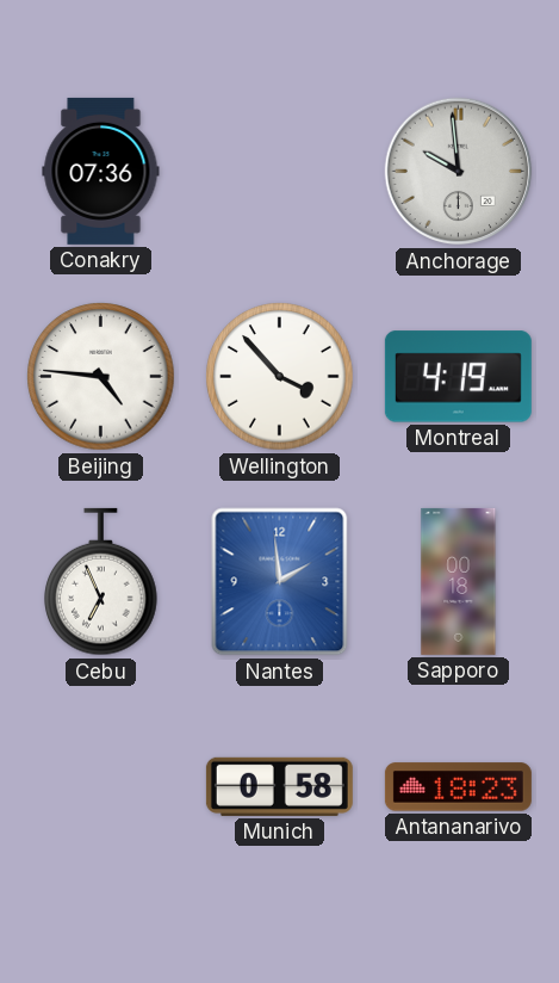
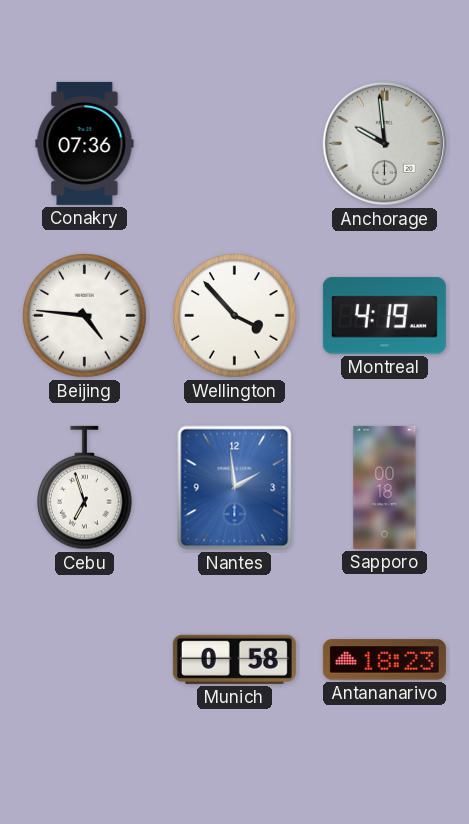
Cebu: 6:56 -> 6:57 (85, 488)
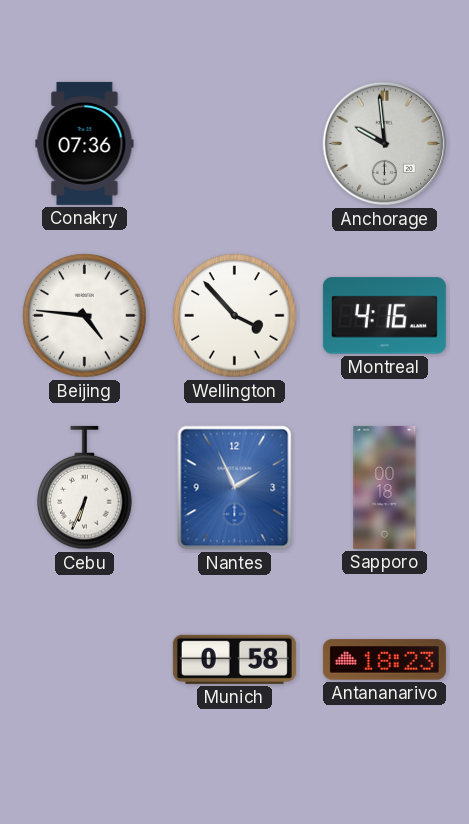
Montreal: 4:19 -> 4:16 (384, 316)
Cebu: 6:57 -> 6:34 (85, 488)
Nantes: 1:59 -> 1:56 (235, 488)
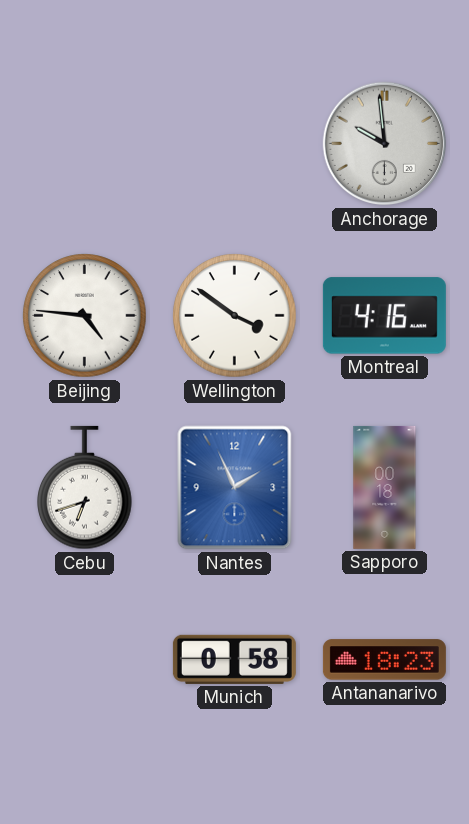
Conakry: 07:36 -> none (85, 143)
Wellington: 3:53 -> 3:51 (235, 316)
Cebu: 6:34 -> 6:42 (85, 488)
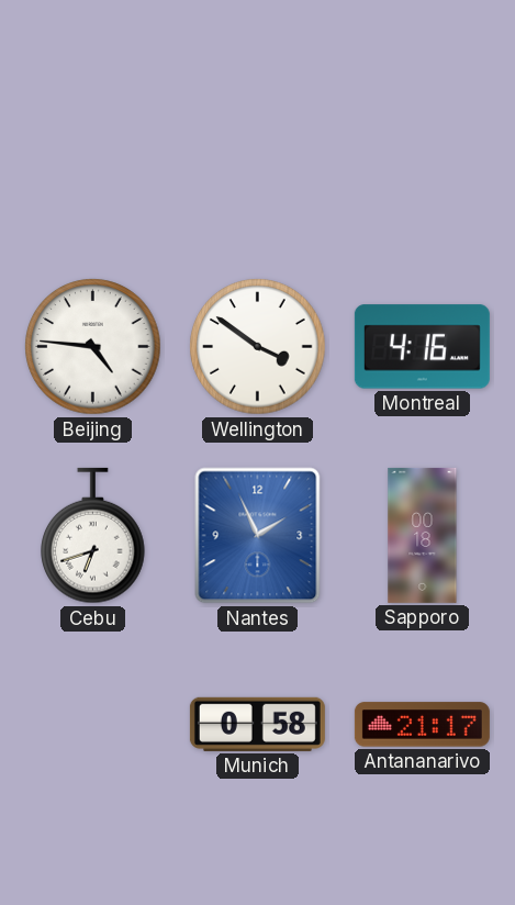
Anchorage: 9:59 -> none (385, 144)
Antananarivo: 18:23 -> 21:17 (422, 725)
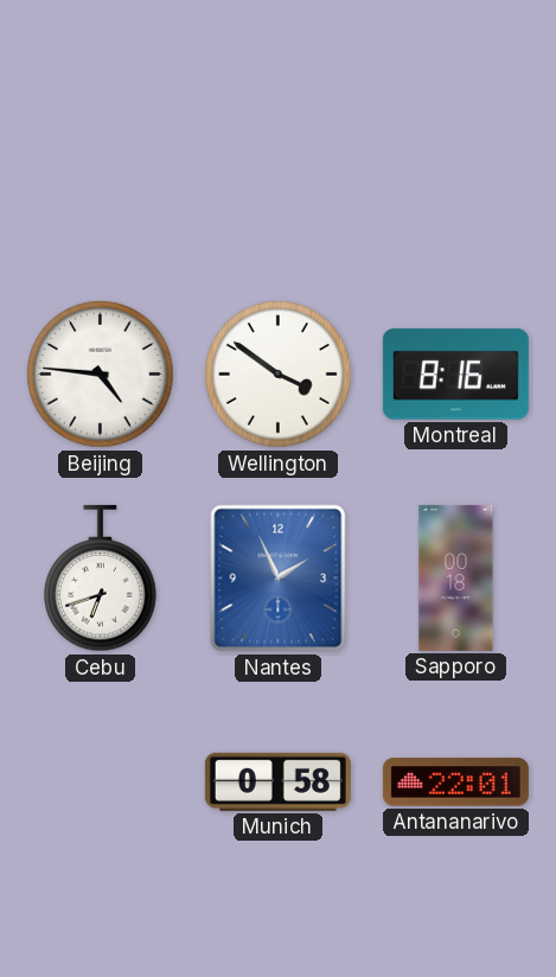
Montreal: 4:16 -> 8:16 (455, 375)
Antananarivo: 21:17 -> 22:01 (455, 783)
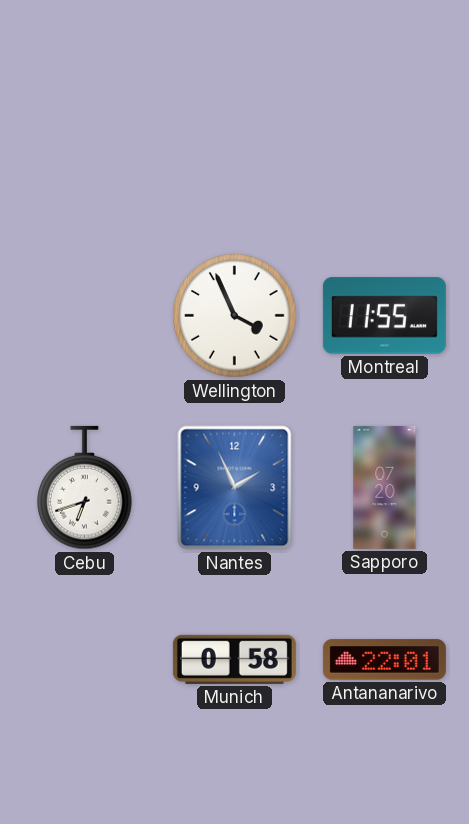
Beijing: 4:46 -> none (101, 375)
Wellington: 3:51 -> 3:56 (235, 316)
Montreal: 8:16 -> 11:55 (384, 316)
Sapporo: 00:18 -> 07:20 (385, 487)
